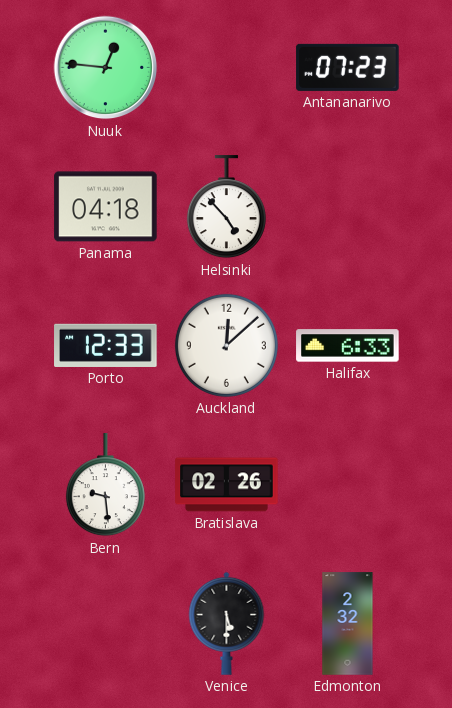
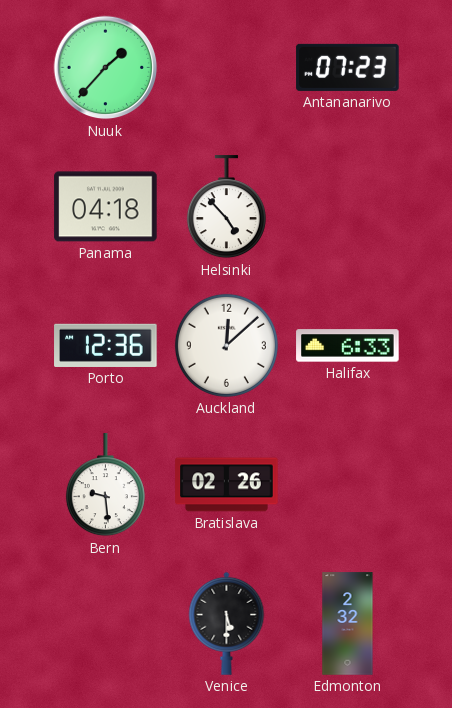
Nuuk: 12:46 -> 1:37 (106, 68)
Porto: 12:33 -> 12:36 (106, 345)
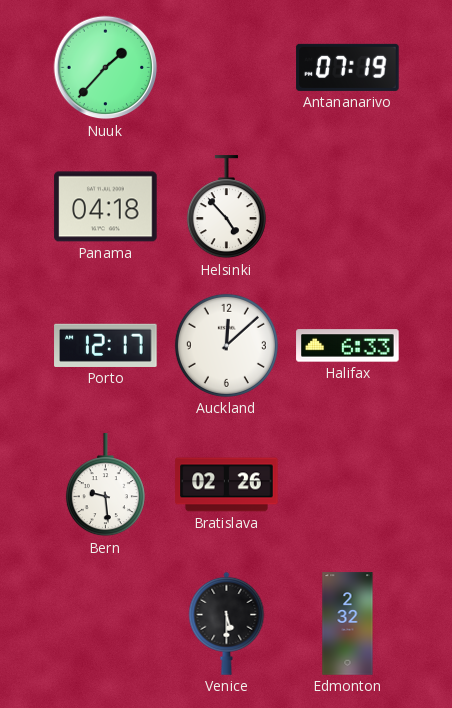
Antananarivo: 07:23 -> 07:19 (348, 67)
Porto: 12:36 -> 12:17 (106, 345)
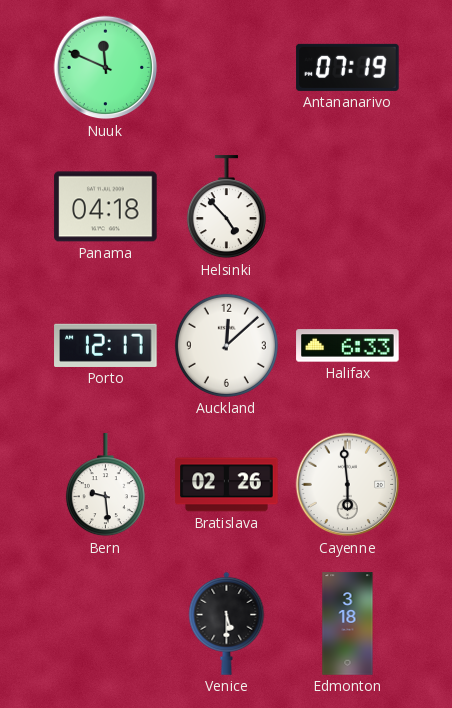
Nuuk: 1:37 -> 11:49 (106, 68)
Cayenne: none -> 5:59 (348, 485)
Edmonton: 2:32 -> 3:18 (348, 624)
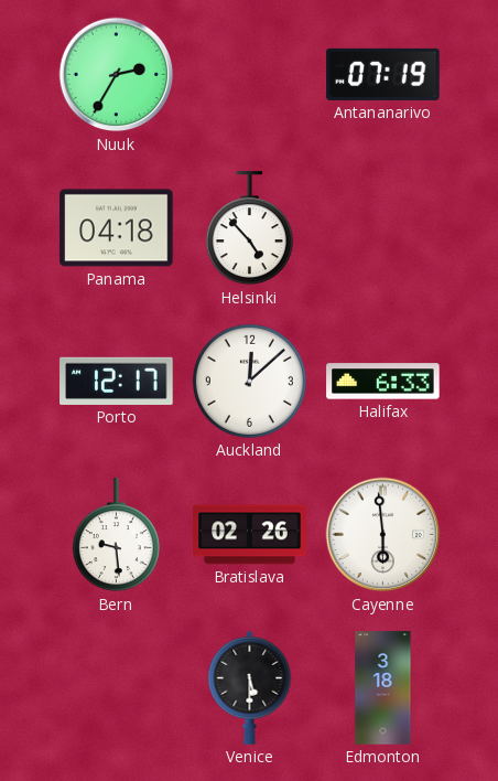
Nuuk: 11:49 -> 2:35 (117, 75)
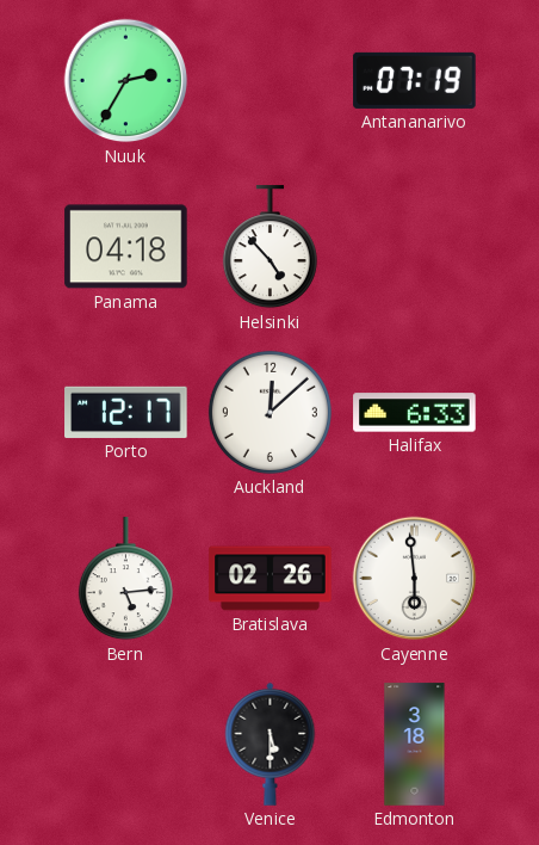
Bern: 9:29 -> 5:14 (125, 579)
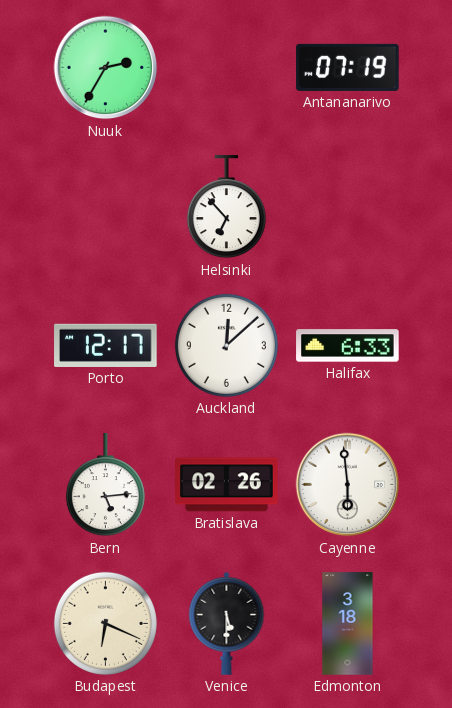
Panama: 04:18 -> none (126, 247)
Helsinki: 4:53 -> 6:53 (226, 207)
Budapest: none -> 6:19 (105, 623)
